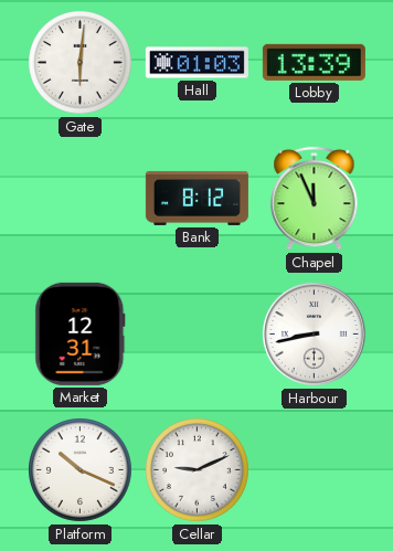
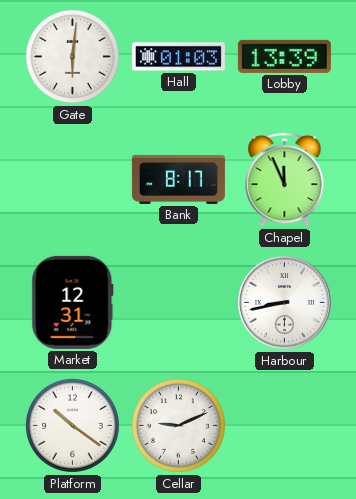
Bank: 8:12 -> 8:17 (178, 179)
Platform: 10:19 -> 10:21 (73, 426)
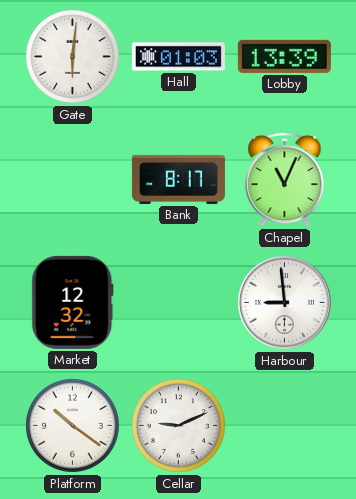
Chapel: 11:56 -> 11:04 (285, 179)
Market: 12:31 -> 12:32 (73, 302)
Harbour: 8:43 -> 8:59 (284, 302)
